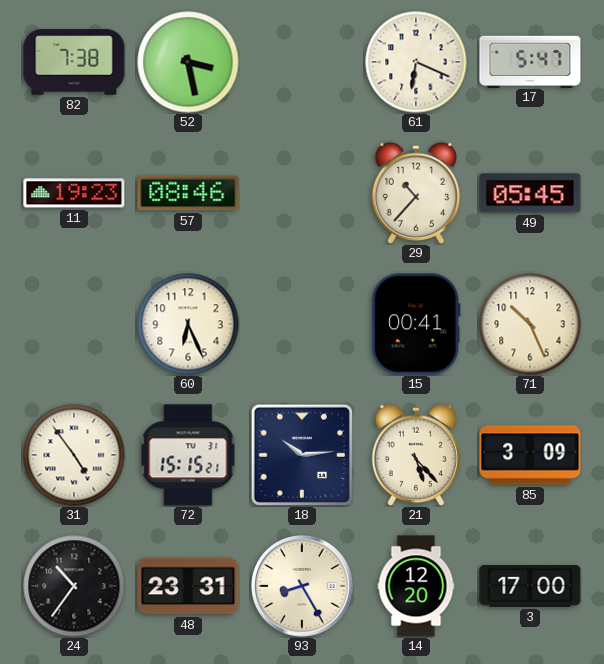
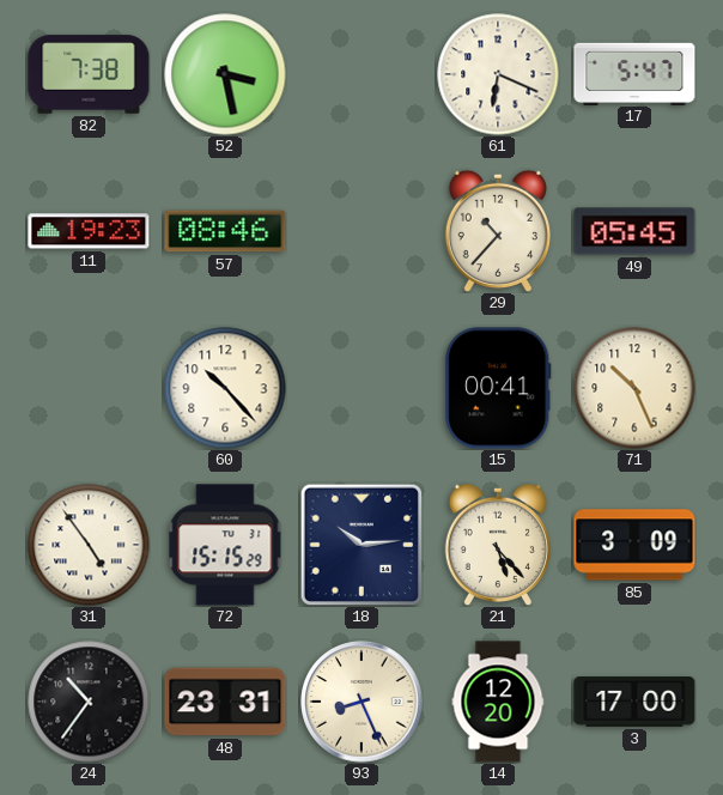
60: 6:26 -> 10:23 (225, 388)
72: 15:15:21 -> 15:15:29 (225, 545)
93: 8:25 -> 8:26 (361, 702)
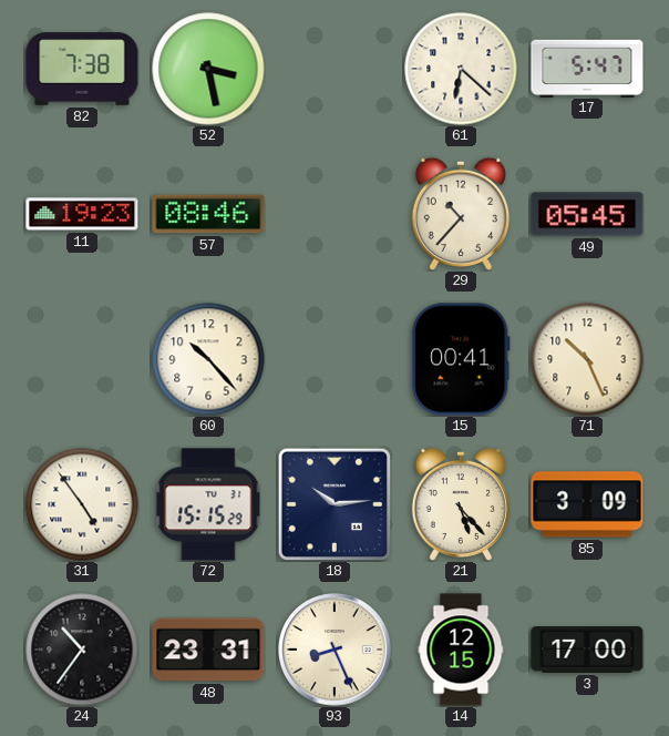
61: 6:19 -> 6:22 (461, 69)
14: 12:20 -> 12:15 (461, 650)
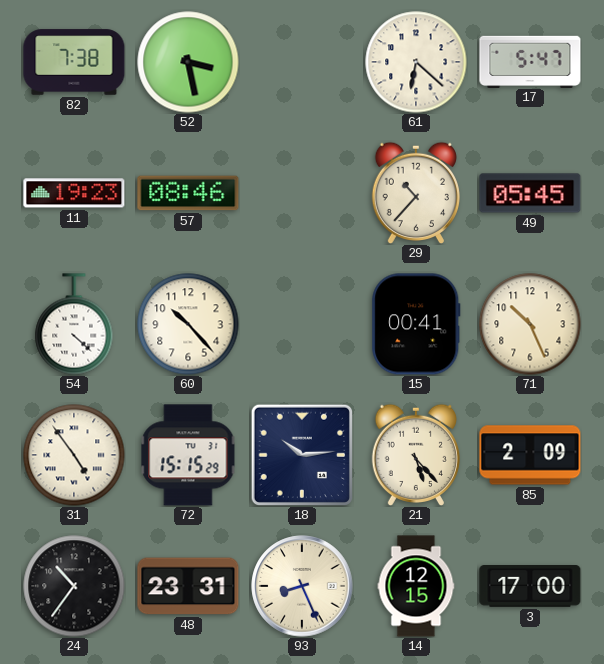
54: none -> 4:22 (74, 324)
85: 3:09 -> 2:09 (530, 455)
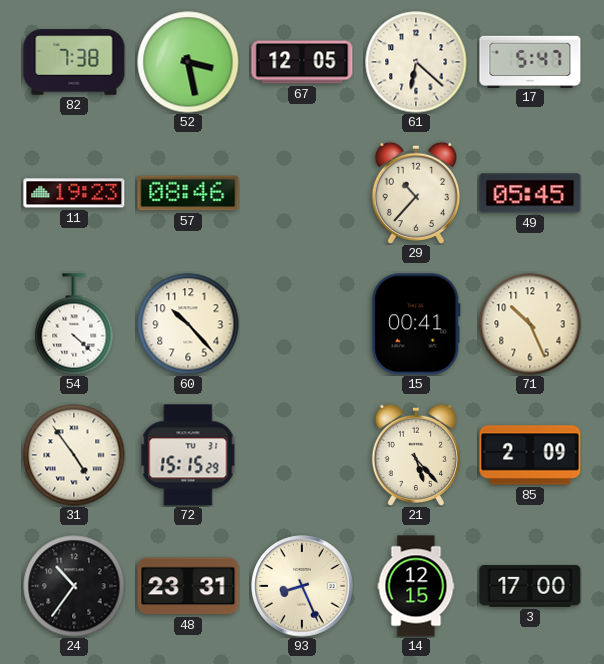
67: none -> 12:05 (302, 62)
18: 10:14 -> none (301, 454)
